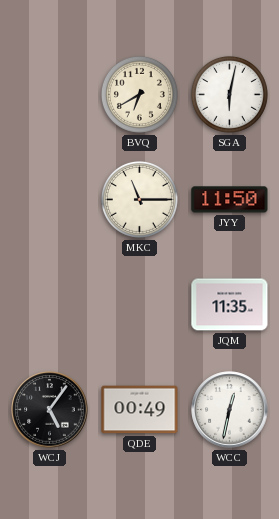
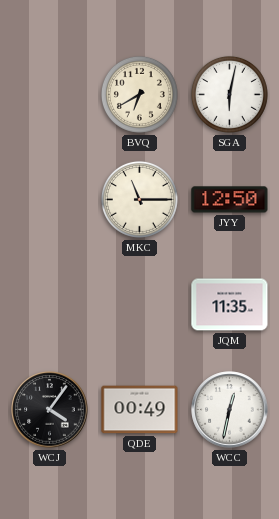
JYY: 11:50 -> 12:50 (230, 200)
WCJ: 5:06 -> 4:06 (50, 410)
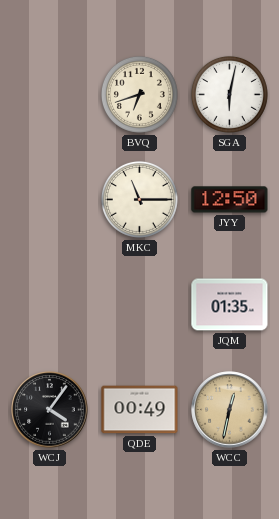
BVQ: 6:40 -> 6:42 (139, 94)
JQM: 11:35 -> 01:35 (230, 305)
WCC dial: white -> champagne (230, 410)
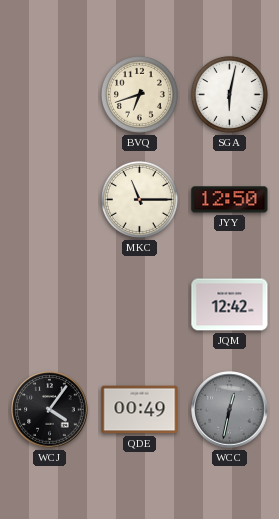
JQM: 01:35 -> 12:42 (230, 305)
WCC dial: champagne -> grey (230, 410)
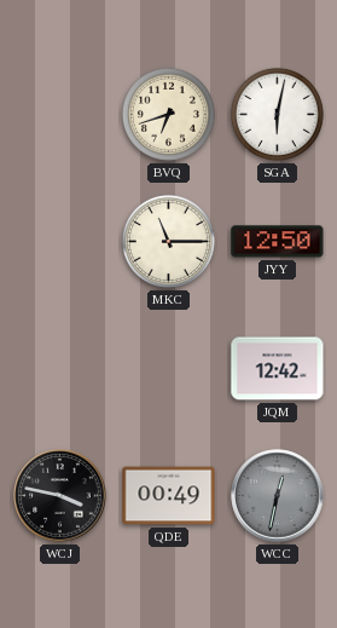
WCJ: 4:06 -> 3:47 (60, 496)
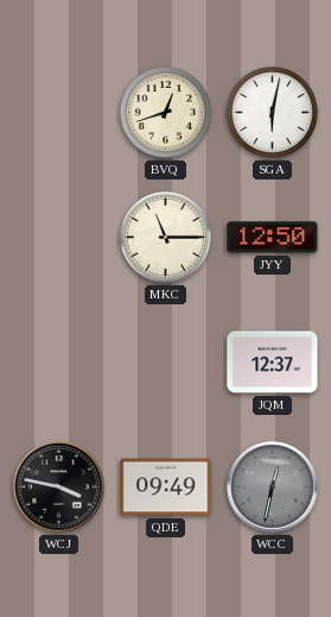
BVQ: 6:42 -> 12:42 (165, 112)
JQM: 12:42 -> 12:37 (273, 363)
QDE: 00:49 -> 09:49 (166, 487)
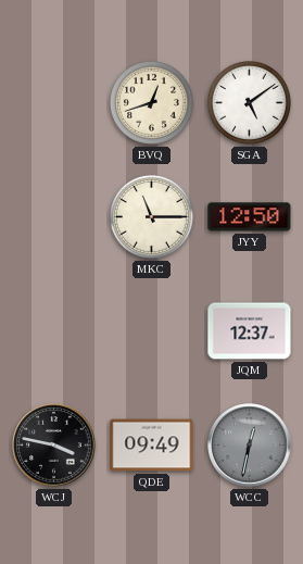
SGA: 6:02 -> 5:09 (249, 102)
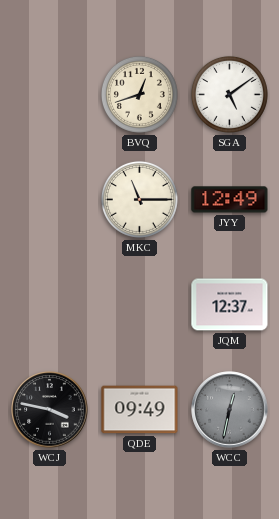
JYY: 12:50 -> 12:49 (230, 200)
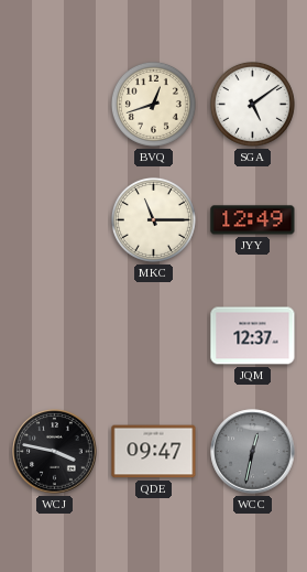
QDE: 09:49 -> 09:47 (154, 452)
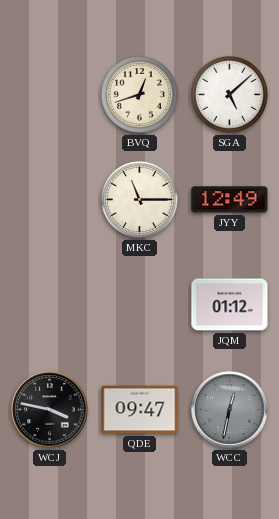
SGA: 5:09 -> 5:08 (229, 94)
JQM: 12:37 -> 01:12 (230, 305)
